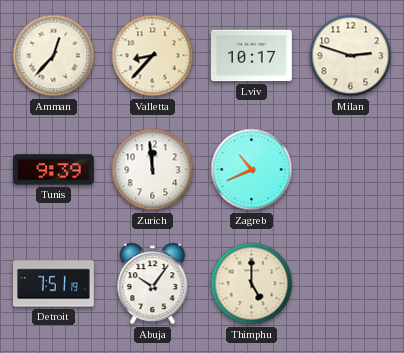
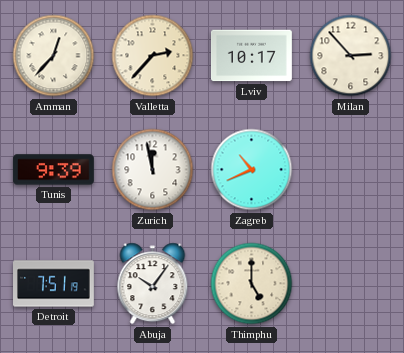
Valletta: 8:37 -> 2:37 (153, 56)
Milan: 2:48 -> 2:53 (351, 56)
Zurich: 11:59 -> 11:58 (153, 170)
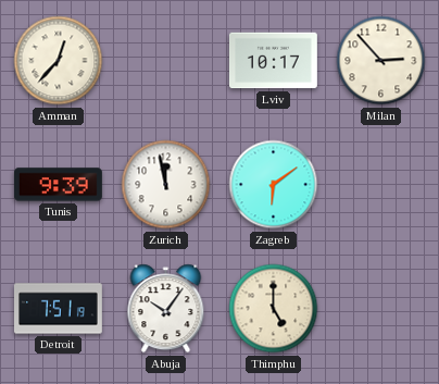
Valletta: 2:37 -> none (153, 56)
Zagreb: 10:41 -> 6:09 (274, 185)
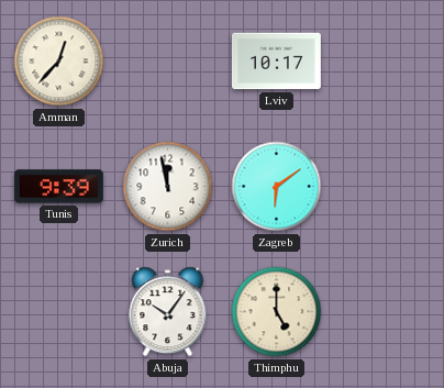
Milan: 2:53 -> none (381, 61)
Detroit: 7:51 -> none (59, 309)
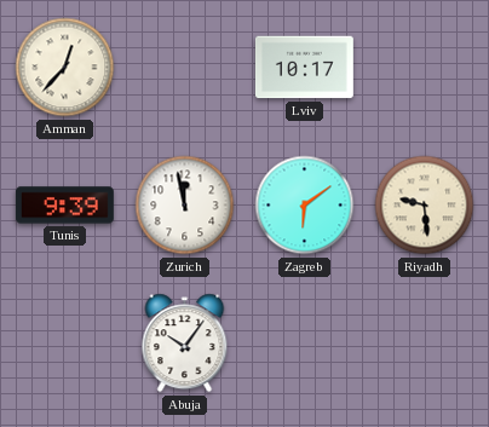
Riyadh: none -> 9:29 (425, 206)
Thimphu: 5:00 -> none (277, 312)
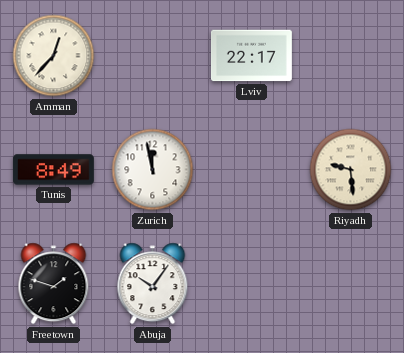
Lviv: 10:17 -> 22:17 (251, 56)
Tunis: 9:39 -> 8:49 (53, 170)
Zagreb: 6:09 -> none (305, 206)
Freetown: none -> 1:48 (54, 284)
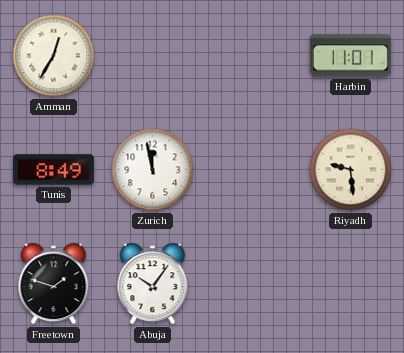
Amman: 12:37 -> 12:35 (54, 56)
Lviv: 22:17 -> none (251, 56)
Harbin: none -> 11:01 (350, 56)
